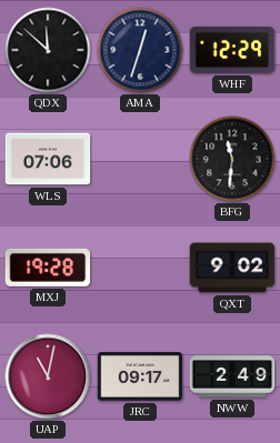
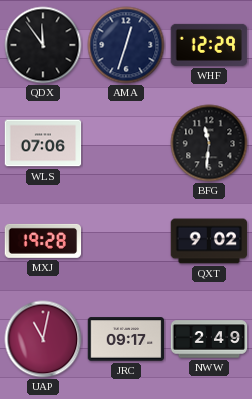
QDX: 11:52 -> 11:54 (43, 45)
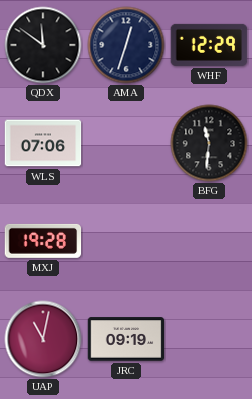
QDX: 11:54 -> 11:51 (43, 45)
QXT: 9:02 -> none (209, 241)
JRC: 09:17 -> 09:19 (126, 339)
NWW: 2:49 -> none (209, 339)
